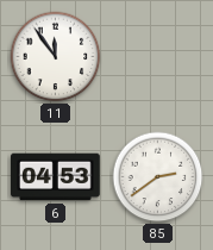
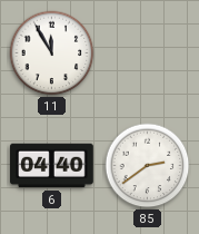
11: 11:54 -> 11:55 (52, 53)
6: 04:53 -> 04:40 (52, 166)
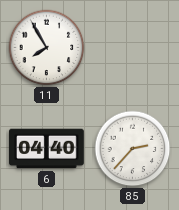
11: 11:55 -> 7:55 (47, 48)
85: 2:39 -> 2:37 (133, 149)
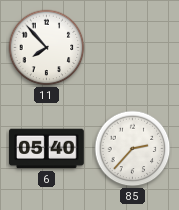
11: 7:55 -> 7:53 (47, 48)
6: 04:40 -> 05:40 (47, 149)
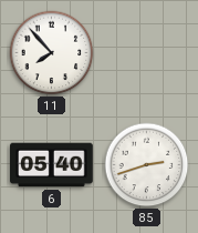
85: 2:37 -> 2:42 (147, 165)
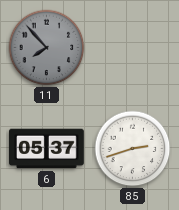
11 dial: white -> grey (47, 48)
6: 05:40 -> 05:37 (47, 149)
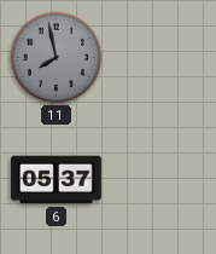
11: 7:53 -> 7:58 (57, 58)
85: 2:42 -> none (133, 149)
